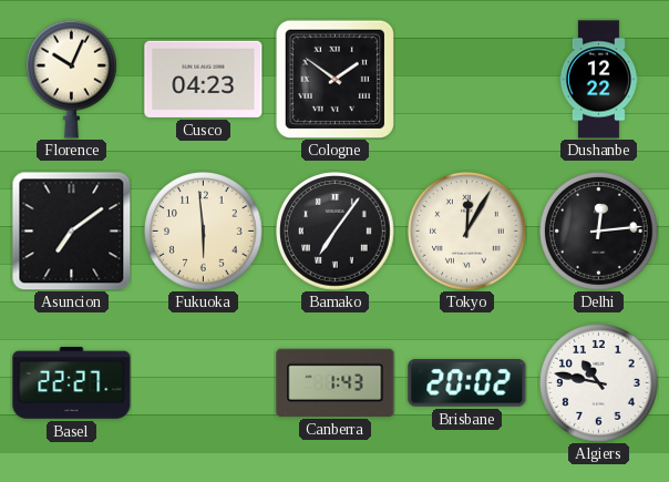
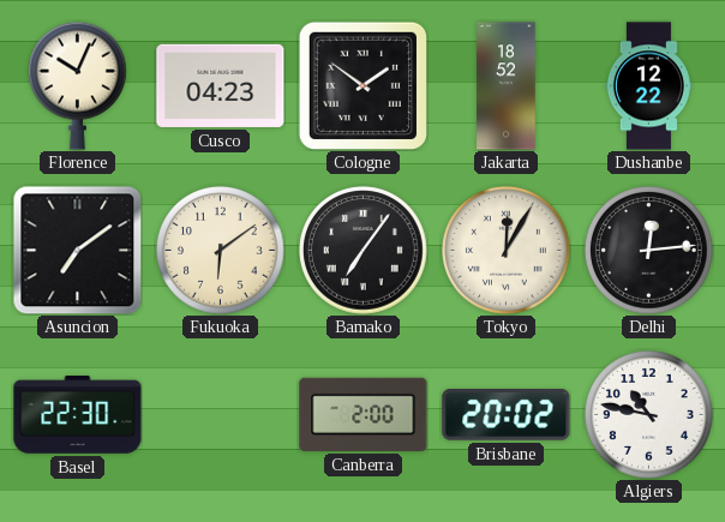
Jakarta: none -> 18:52 (507, 86)
Fukuoka: 5:59 -> 6:09 (221, 251)
Basel: 22:27 -> 22:30 (78, 415)
Canberra: 1:43 -> 2:00 (364, 414)
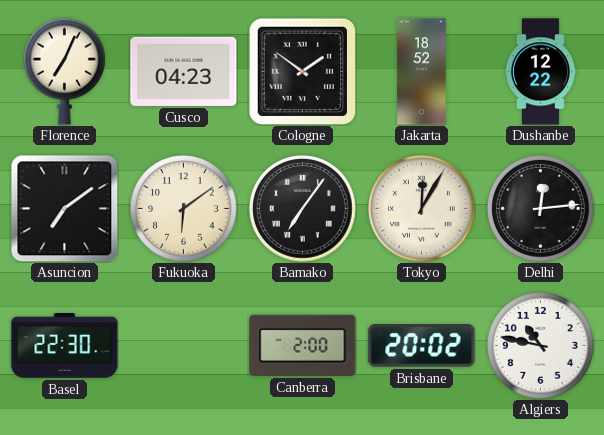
Florence: 10:04 -> 7:04 (65, 71)
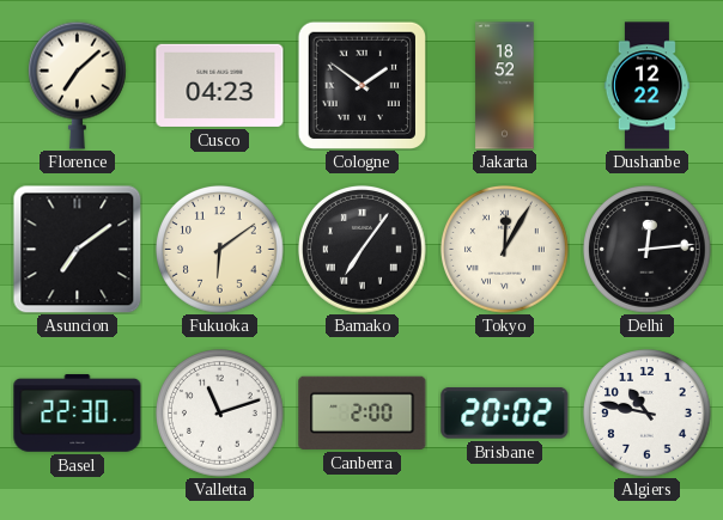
Florence: 7:04 -> 7:08 (78, 85)
Valletta: none -> 11:12 (220, 414)
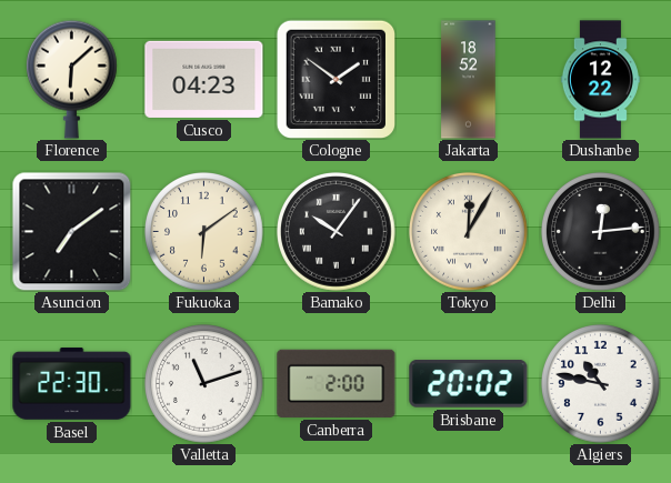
Florence: 7:08 -> 6:08 (72, 79)
Bamako: 7:06 -> 10:06 (337, 232)
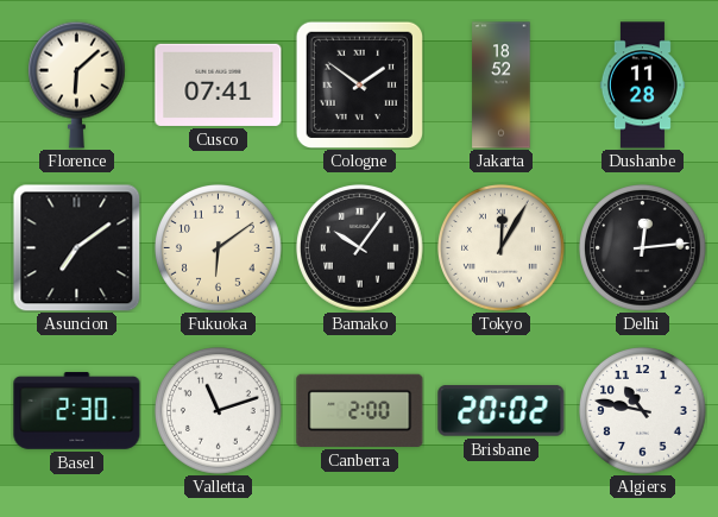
Cusco: 04:23 -> 07:41 (219, 84)
Dushanbe: 12:22 -> 11:28 (642, 86)
Basel: 22:30 -> 2:30 (77, 411)
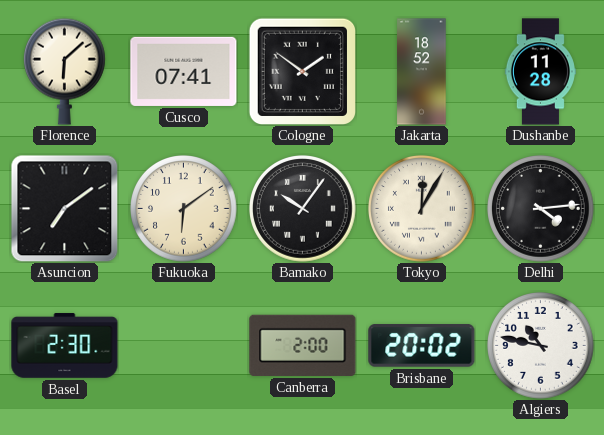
Delhi: 12:14 -> 4:14 (541, 209)
Valletta: 11:12 -> none (219, 411)
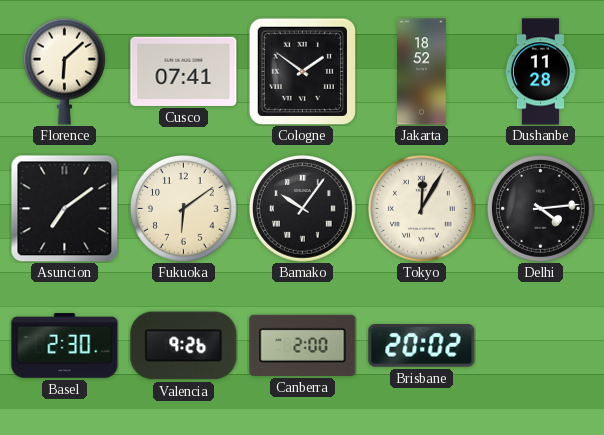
Valencia: none -> 9:26 (184, 346)
Algiers: 10:47 -> none (541, 346)
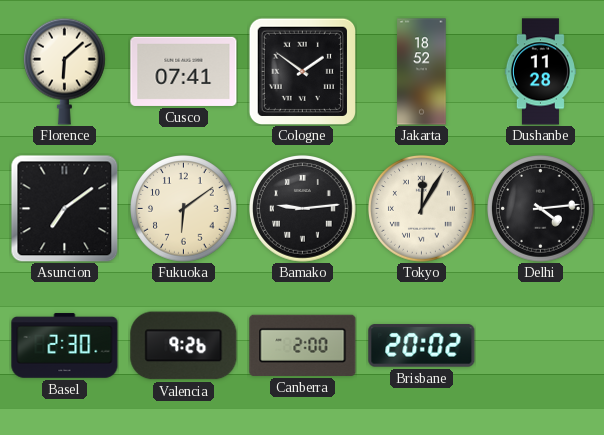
Bamako: 10:06 -> 9:14 (303, 209)
